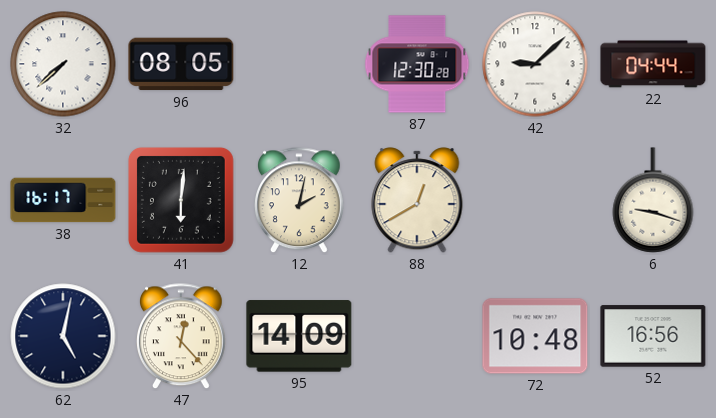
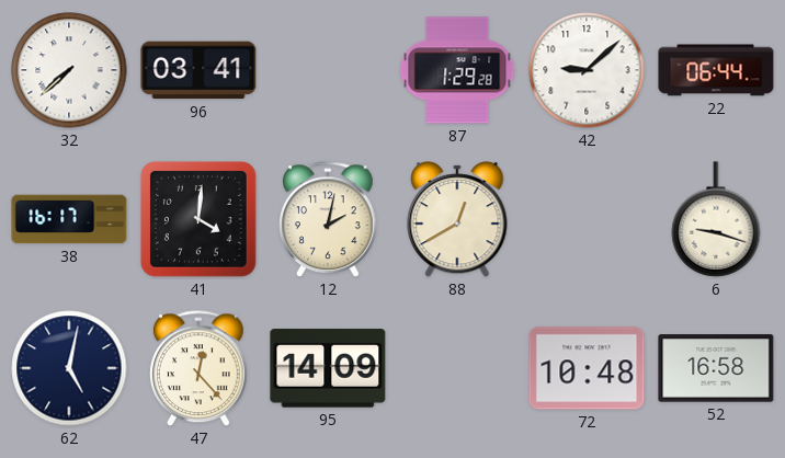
96: 08:05 -> 03:41 (198, 70)
87: 12:30 -> 1:29 (457, 70)
22: 04:44 -> 06:44 (716, 70)
41: 6:01 -> 4:01 (198, 219)
52: 16:56 -> 16:58 (716, 368)
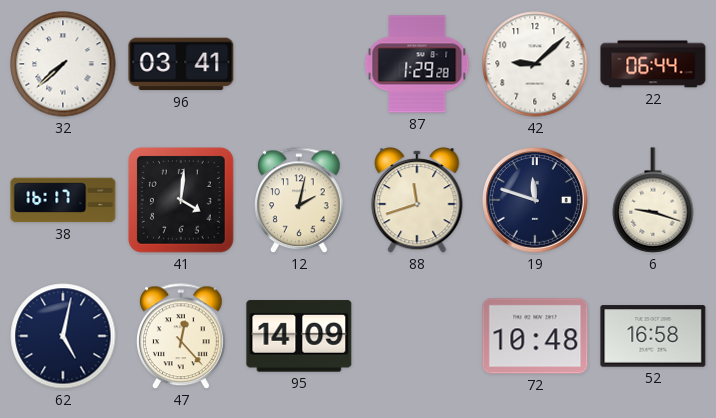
88: 12:40 -> 11:42 (417, 200)
19: none -> 11:48 (535, 200)
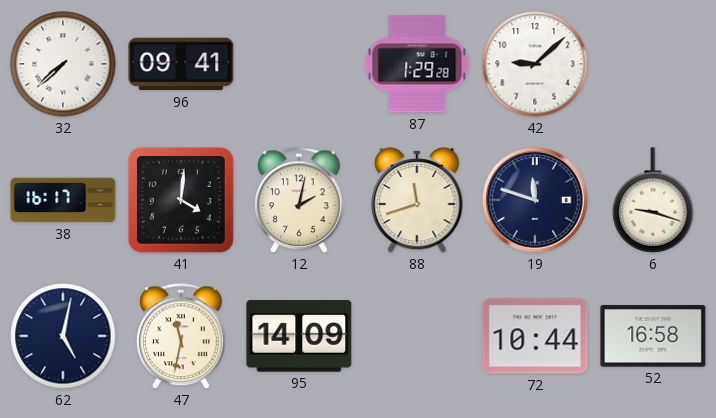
96: 03:41 -> 09:41 (181, 64)
22: 06:44 -> none (653, 64)
47: 12:23 -> 11:32 (182, 337)
72: 10:48 -> 10:44 (535, 336)
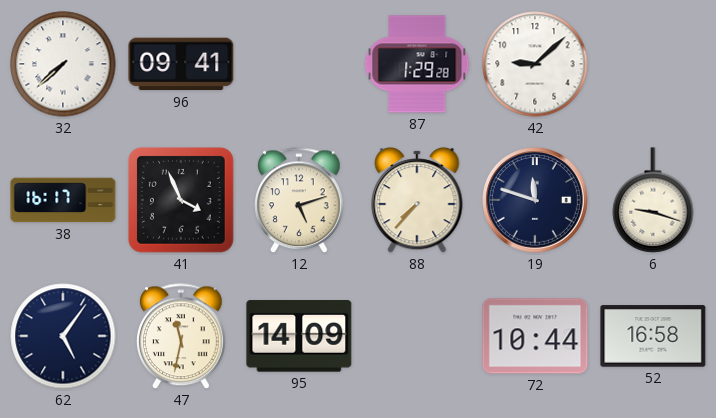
41: 4:01 -> 3:56 (181, 200)
12: 2:02 -> 5:12 (300, 201)
88: 11:42 -> 7:37 (417, 200)
62: 5:02 -> 5:06 (63, 336)
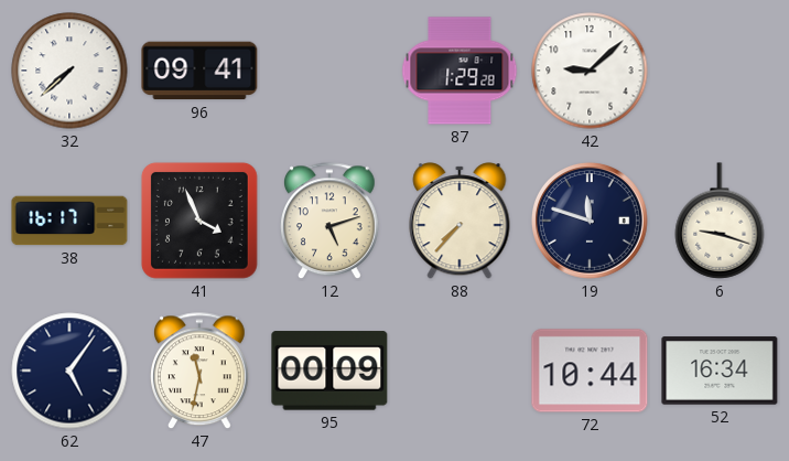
95: 14:09 -> 00:09 (329, 371)
52: 16:58 -> 16:34 (720, 371)
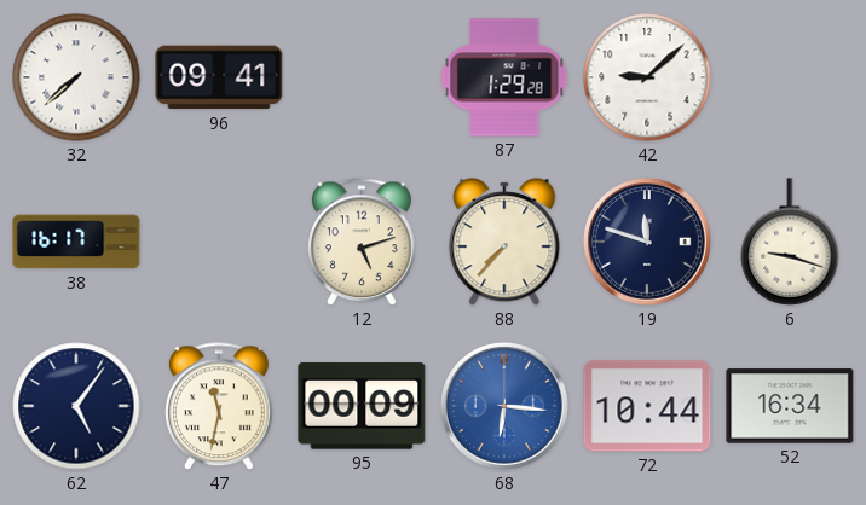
41: 3:56 -> none (199, 221)
68: none -> 6:16 (504, 406)
